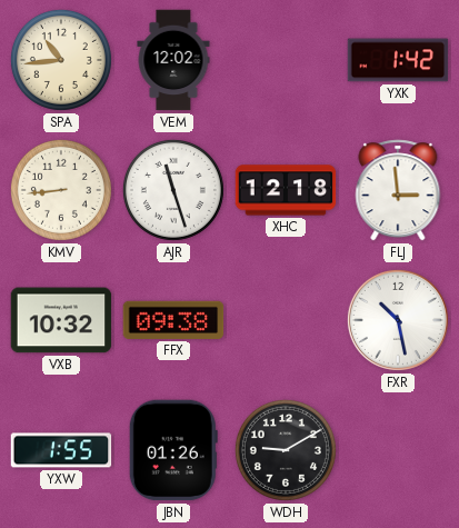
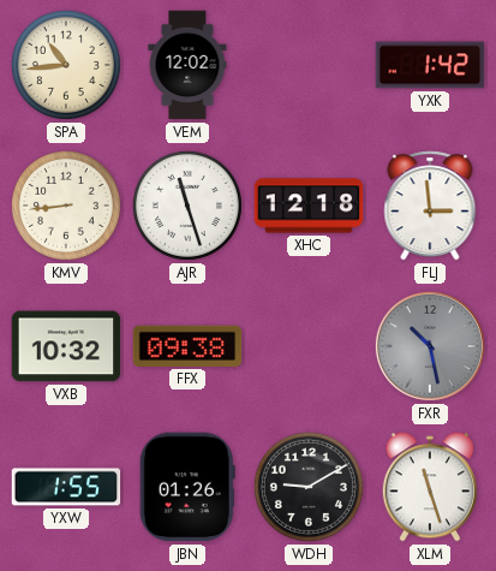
FXR dial: white -> grey (430, 346)
XLM: none -> 11:27 (430, 487)
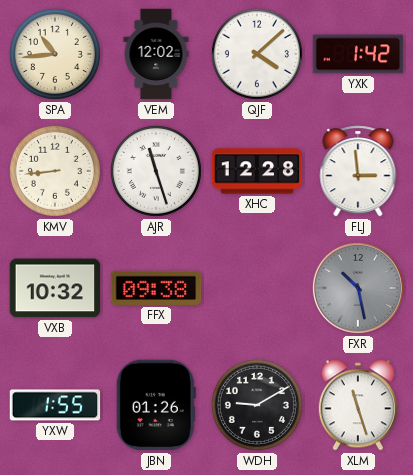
QJF: none -> 4:08 (257, 54)
XHC: 12:18 -> 12:28 (257, 171)
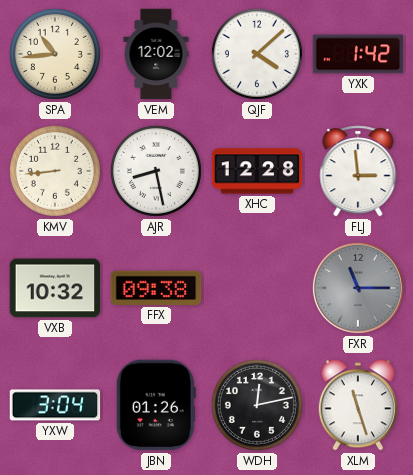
AJR: 11:27 -> 8:28 (156, 171)
FXR: 10:28 -> 11:15 (358, 288)
YXW: 1:55 -> 3:04 (55, 405)
WDH: 9:10 -> 12:13 (257, 405)
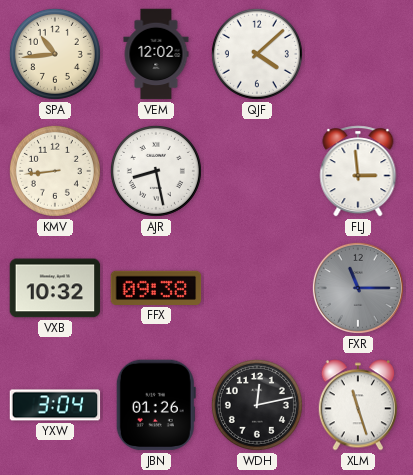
YXK: 1:42 -> none (358, 54)
XHC: 12:28 -> none (257, 171)
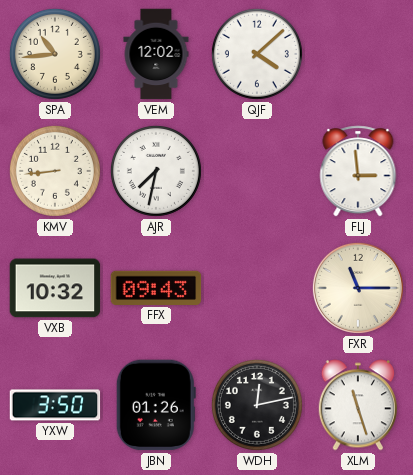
AJR: 8:28 -> 7:32 (156, 171)
FFX: 09:38 -> 09:43 (156, 288)
FXR dial: grey -> cream (358, 288)
YXW: 3:04 -> 3:50 (55, 405)
